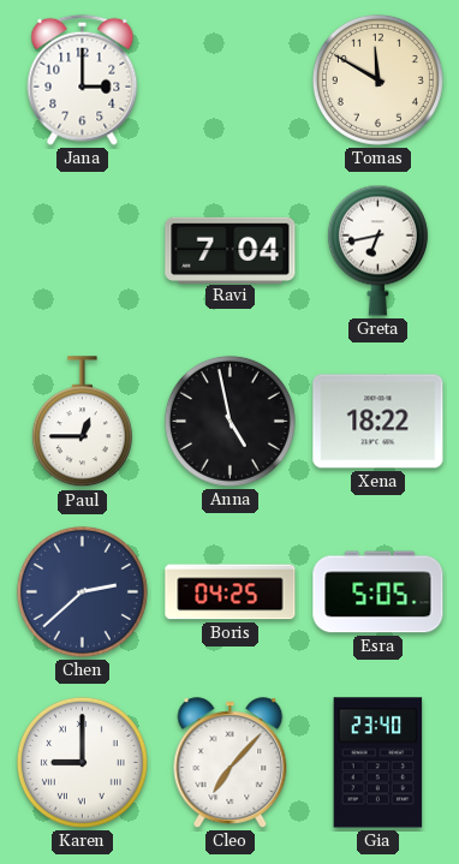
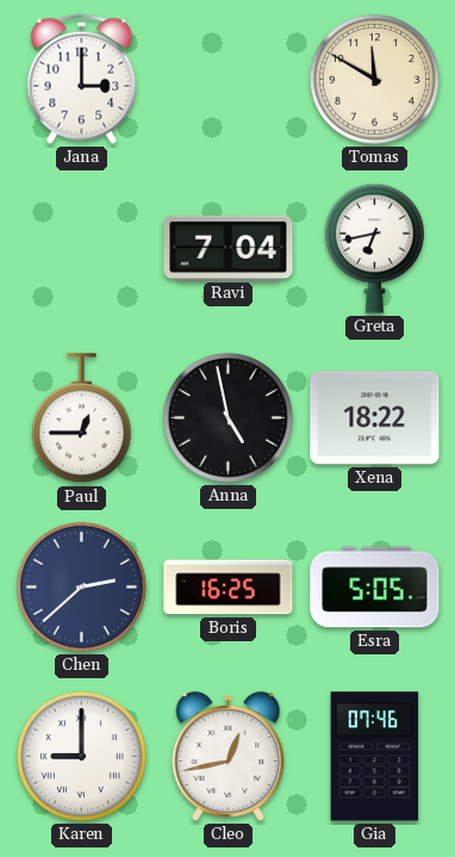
Boris: 04:25 -> 16:25 (229, 588)
Cleo: 7:07 -> 12:43 (229, 757)
Gia: 23:40 -> 07:46 (375, 757)
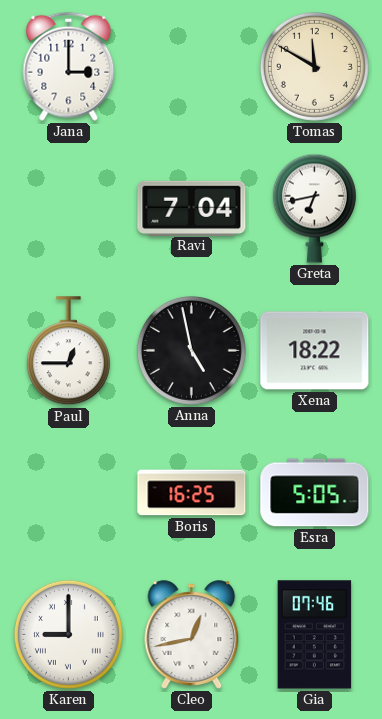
Chen: 2:38 -> none (81, 586)
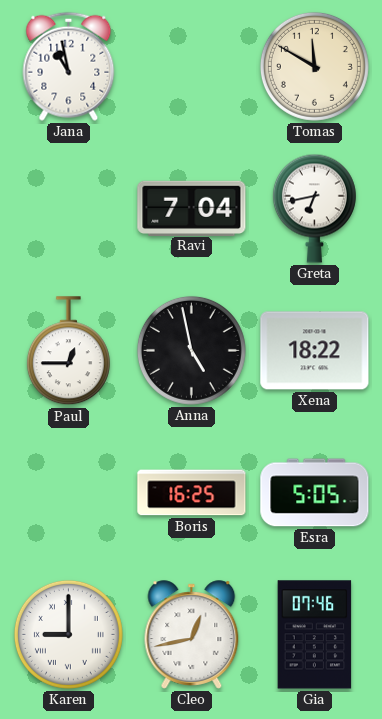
Jana: 3:00 -> 10:58 (69, 66)
